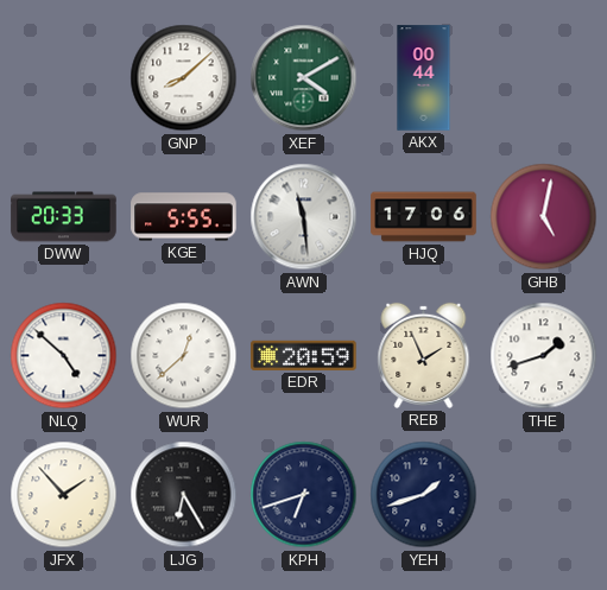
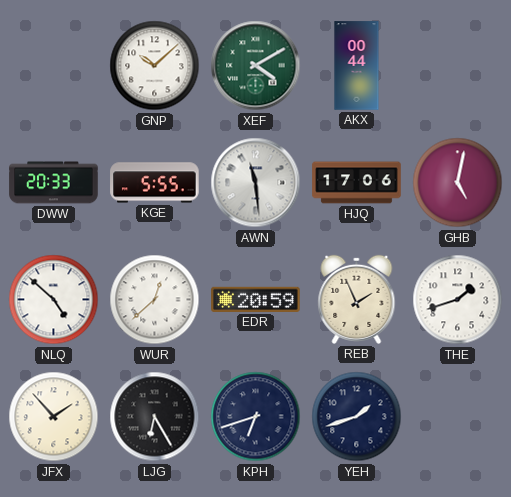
GNP: 8:08 -> 10:08 (155, 66)
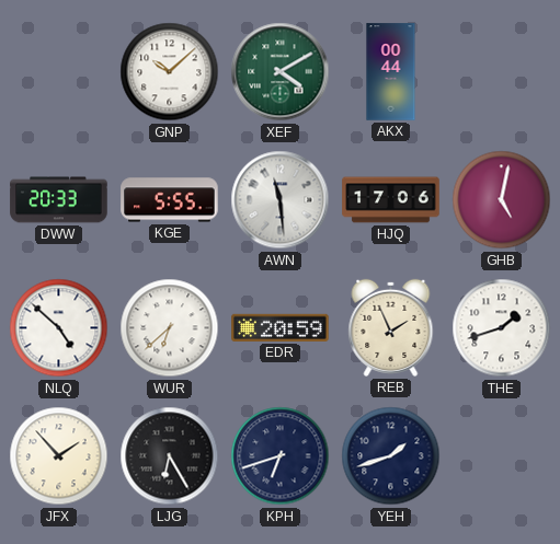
WUR: 12:38 -> 6:38 (170, 328)
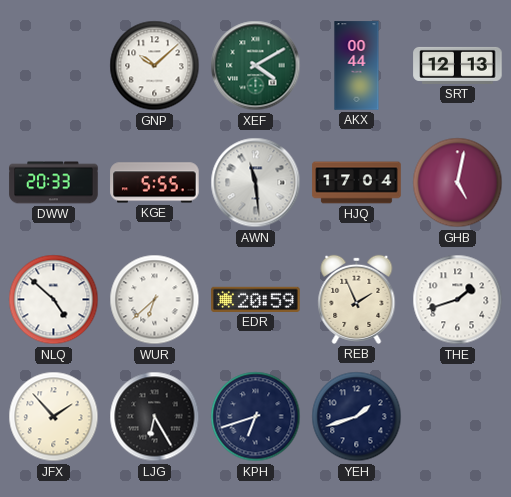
SRT: none -> 12:13 (458, 65)
HJQ: 17:06 -> 17:04 (357, 183)
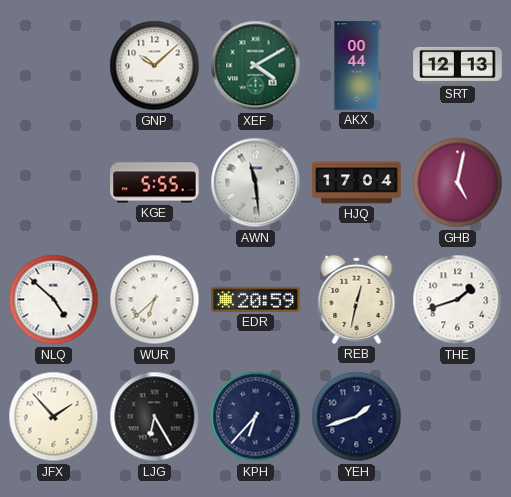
DWW: 20:33 -> none (54, 183)
REB: 1:56 -> 12:32 (357, 299)
KPH: 6:42 -> 6:37 (256, 417)
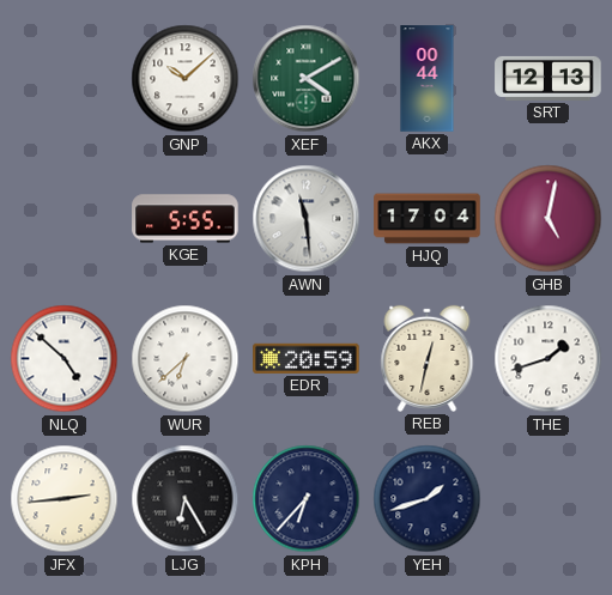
JFX: 1:53 -> 2:44 (65, 499)
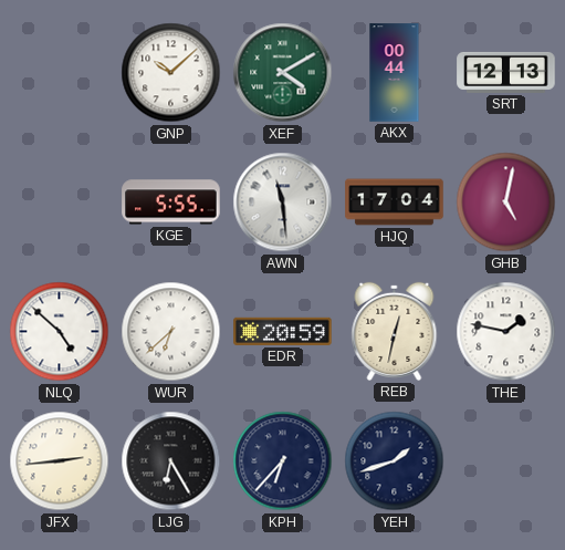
THE: 1:42 -> 1:47 (506, 332)
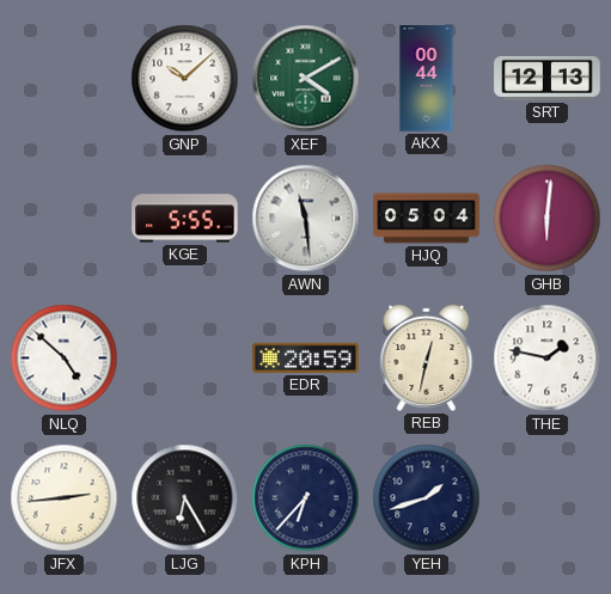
HJQ: 17:04 -> 05:04 (427, 219)
GHB: 5:02 -> 6:01 (548, 219)
WUR: 6:38 -> none (171, 332)
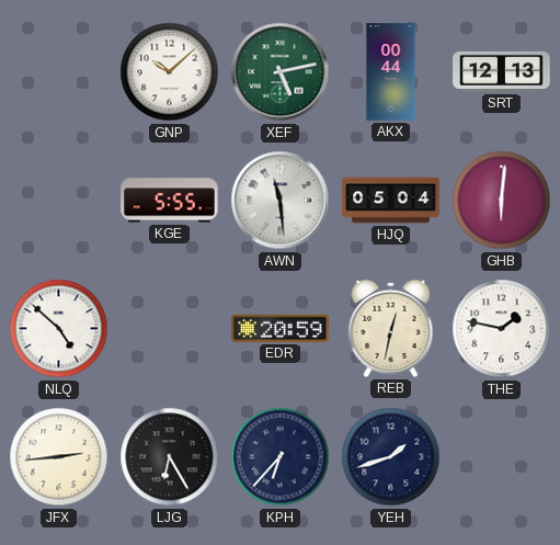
XEF: 4:10 -> 5:13 (281, 72)
